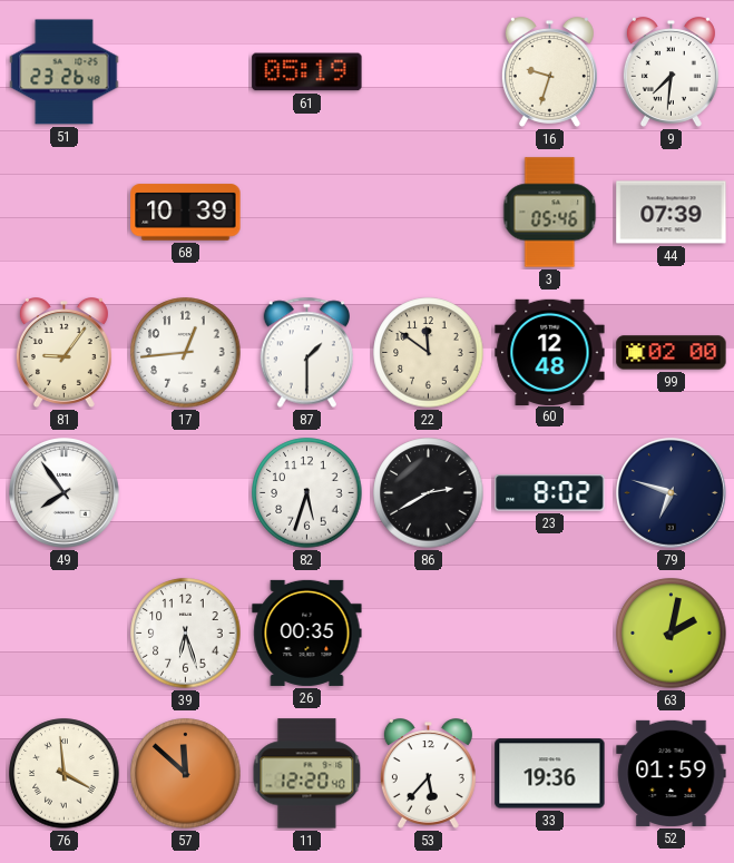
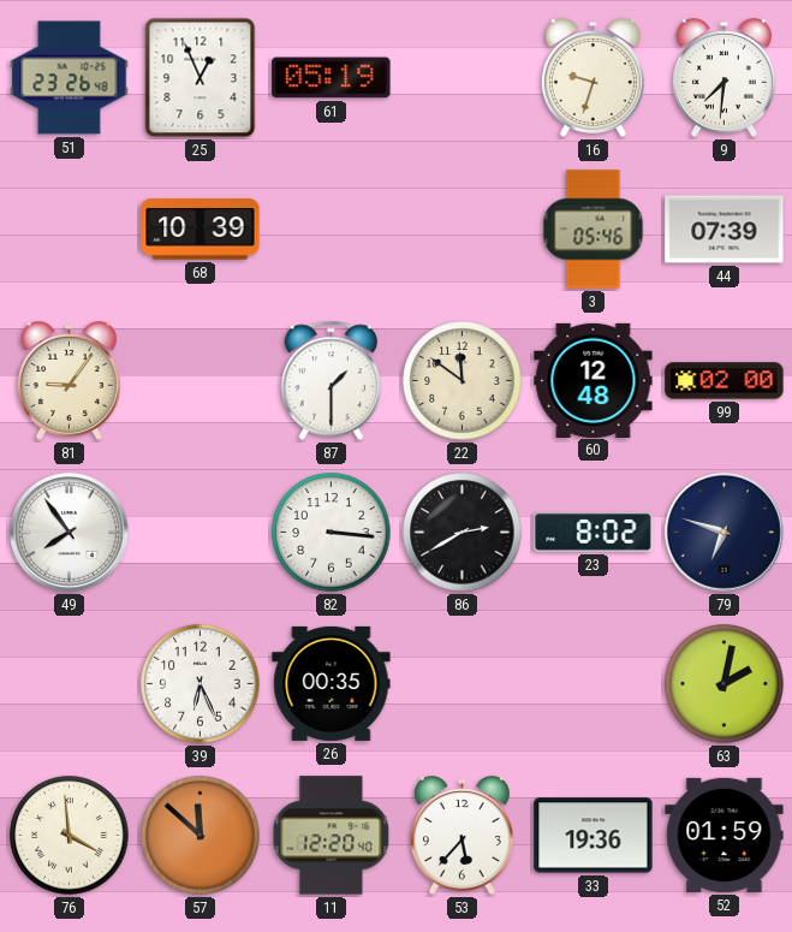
25: none -> 12:56 (201, 78)
17: 12:44 -> none (186, 353)
82: 5:33 -> 3:16 (332, 533)
39: 6:27 -> 6:26 (201, 684)
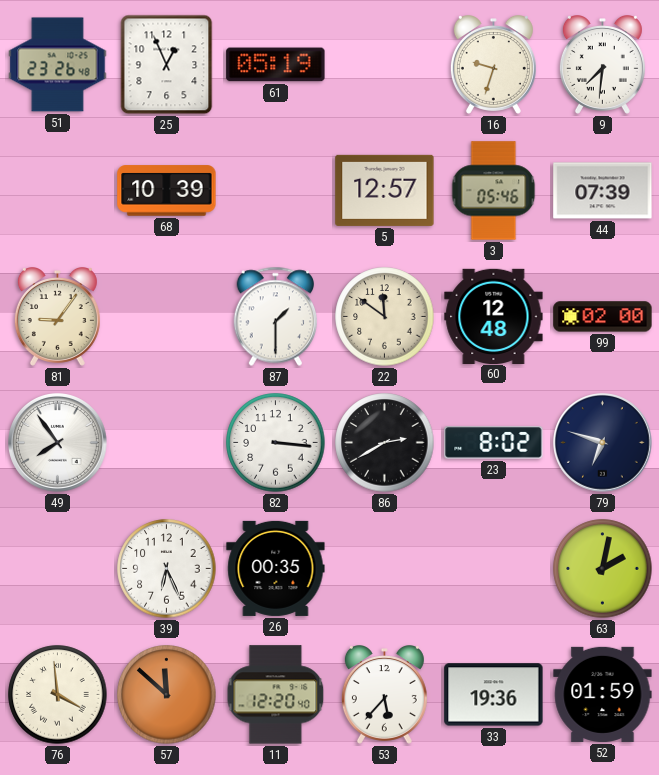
5: none -> 12:57 (385, 190)
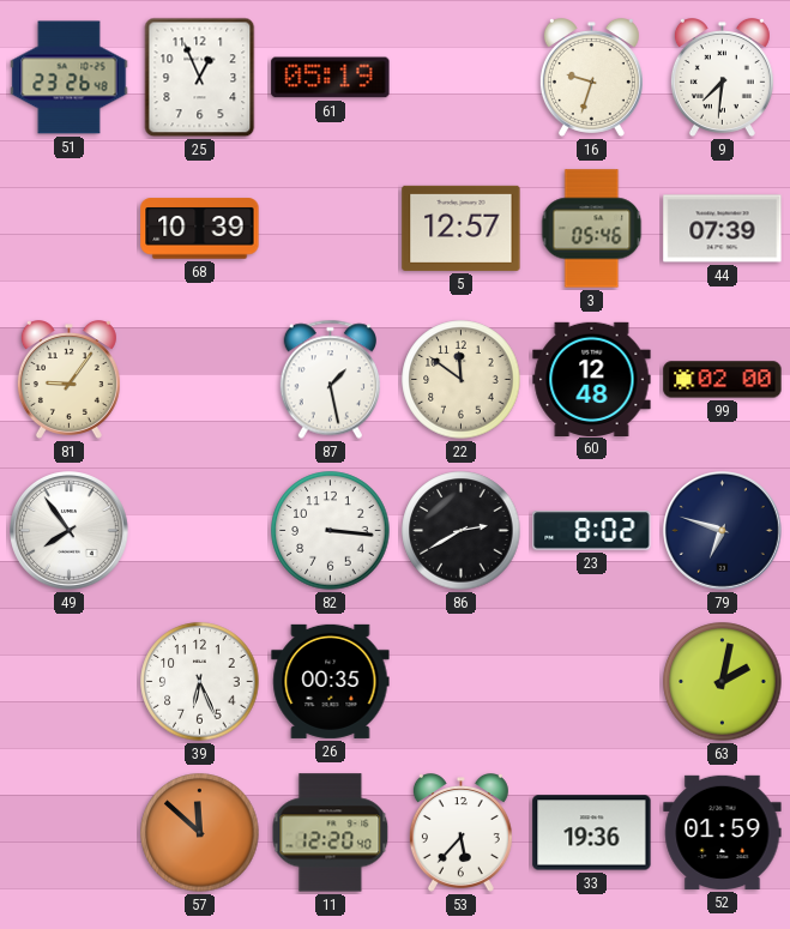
87: 1:30 -> 1:28 (330, 380)
76: 3:59 -> none (58, 695)
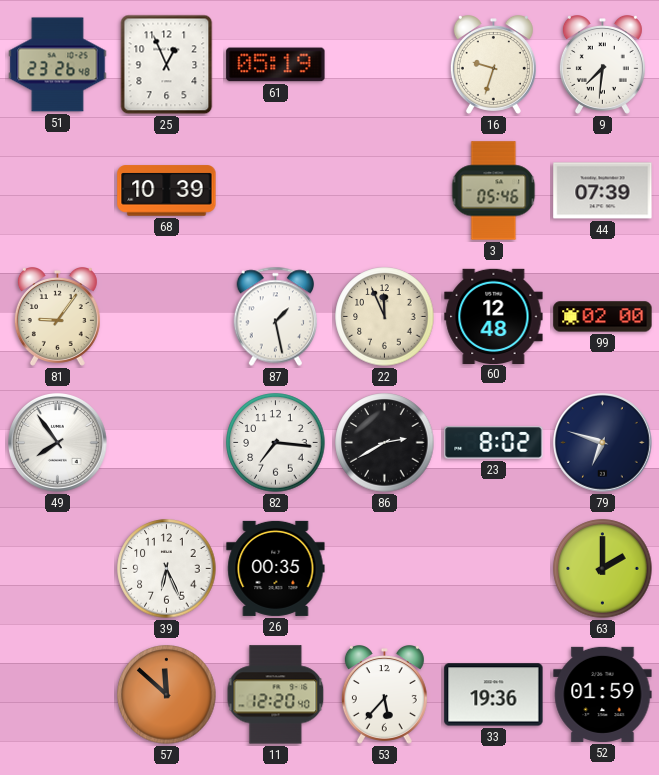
5: 12:57 -> none (462, 228)
22: 11:51 -> 11:56 (385, 317)
82: 3:16 -> 7:16 (276, 443)
63: 2:02 -> 2:00 (603, 569)
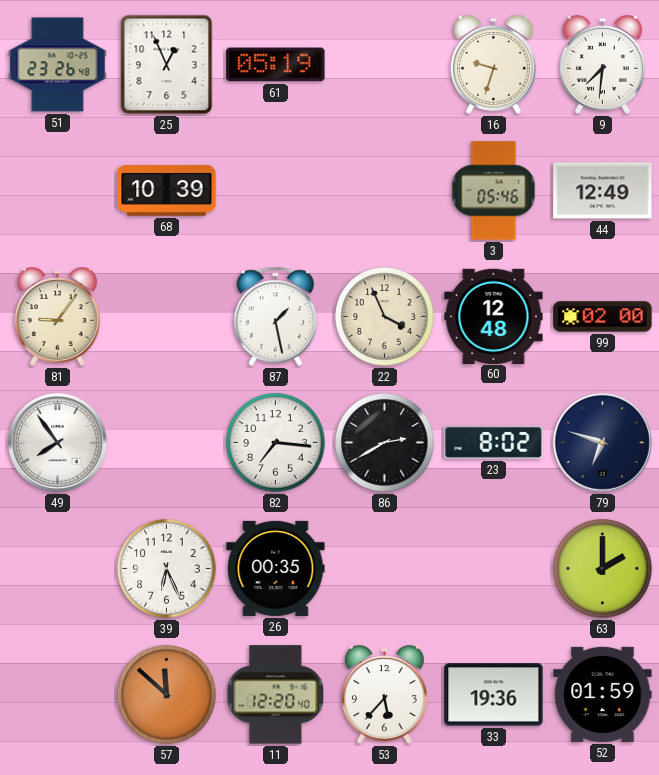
44: 07:39 -> 12:49 (603, 191)
22: 11:56 -> 3:56 (385, 317)
